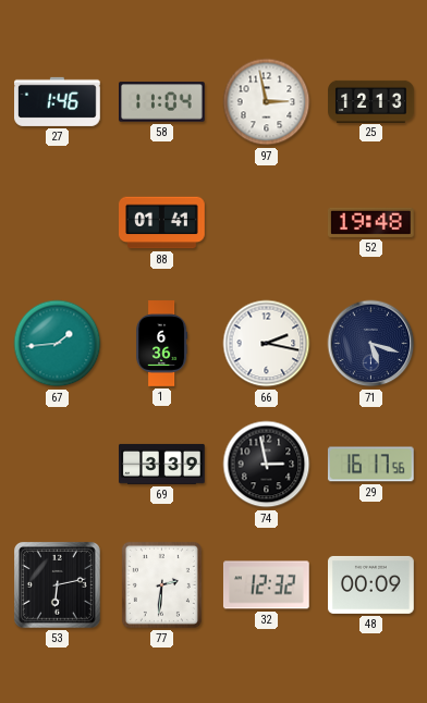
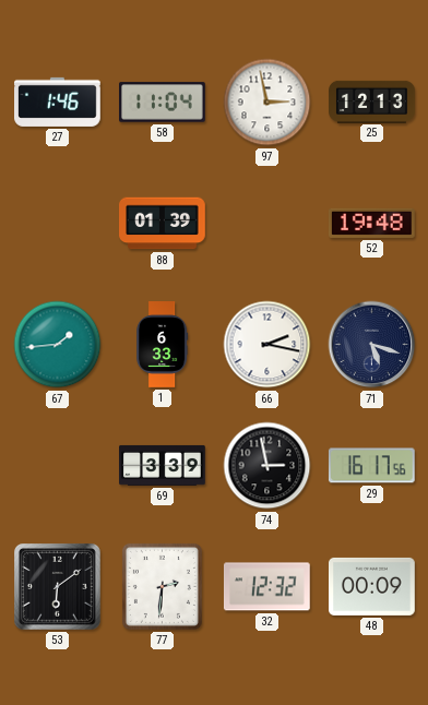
88: 01:41 -> 01:39 (163, 224)
1: 6:36 -> 6:33 (163, 345)
53: 6:13 -> 6:09 (58, 587)
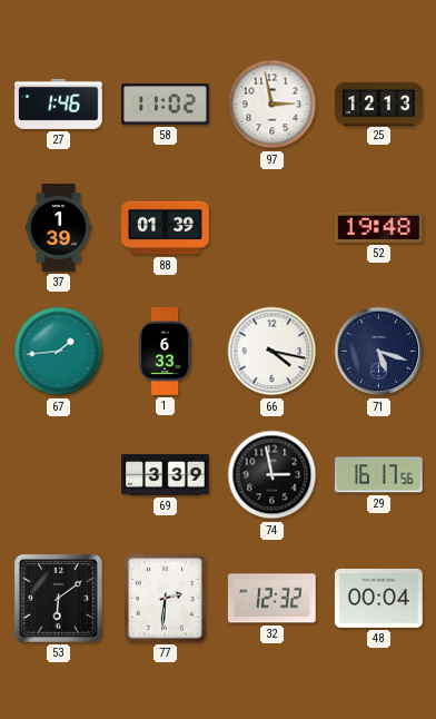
58: 11:04 -> 11:02 (166, 105)
37: none -> 1:39 (58, 228)
66: 2:17 -> 4:17 (272, 352)
48: 00:09 -> 00:04 (379, 598)
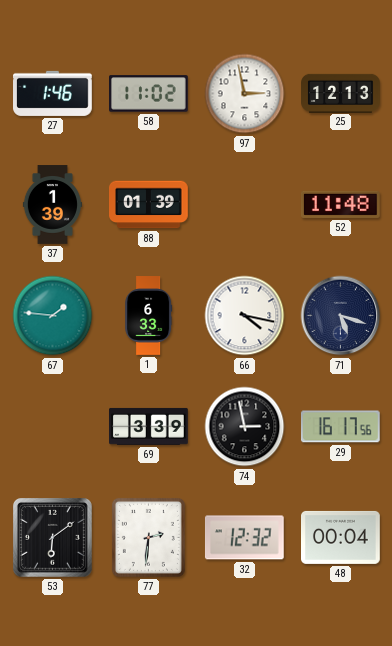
52: 19:48 -> 11:48 (340, 204)
67: 1:44 -> 1:46 (53, 316)
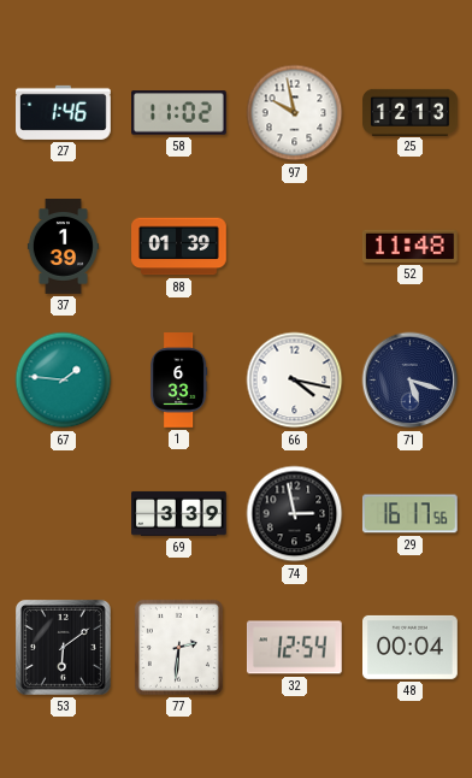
97: 2:58 -> 9:58 (295, 113)
32: 12:32 -> 12:54 (294, 648)
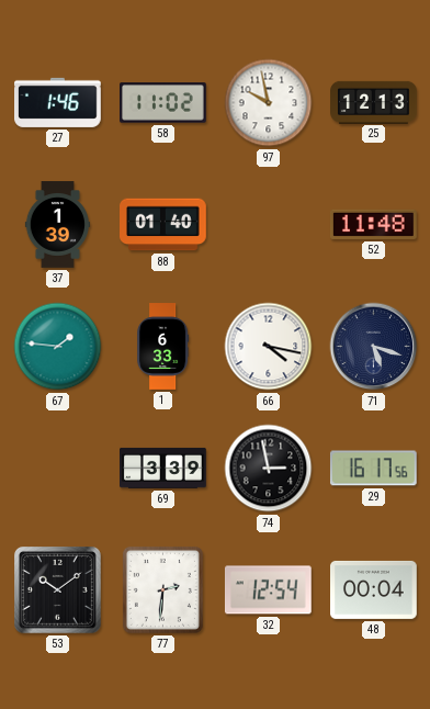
88: 01:39 -> 01:40 (163, 225)
53: 6:09 -> 10:09 (58, 590)
